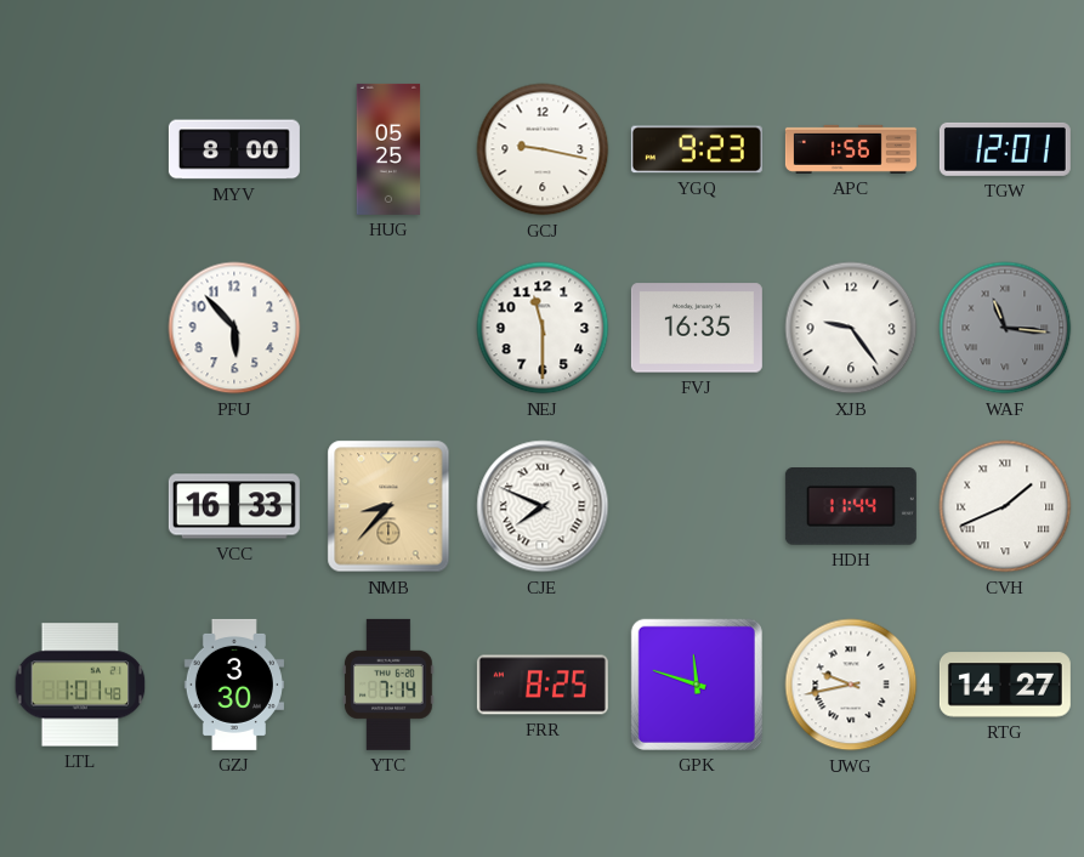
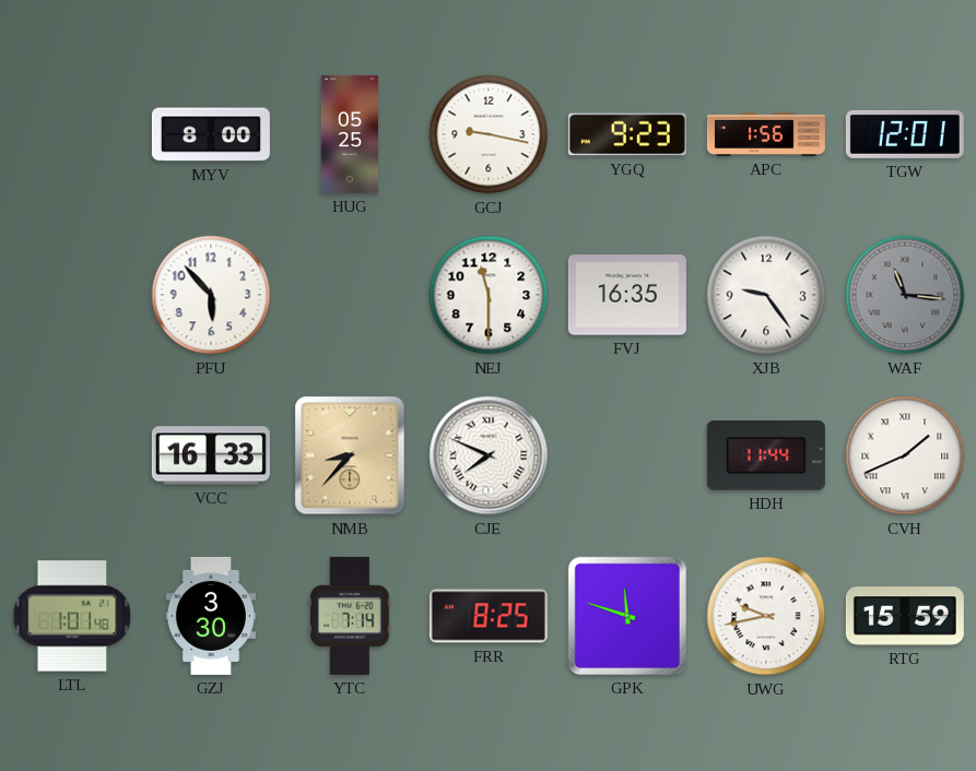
RTG: 14:27 -> 15:59 (905, 616)
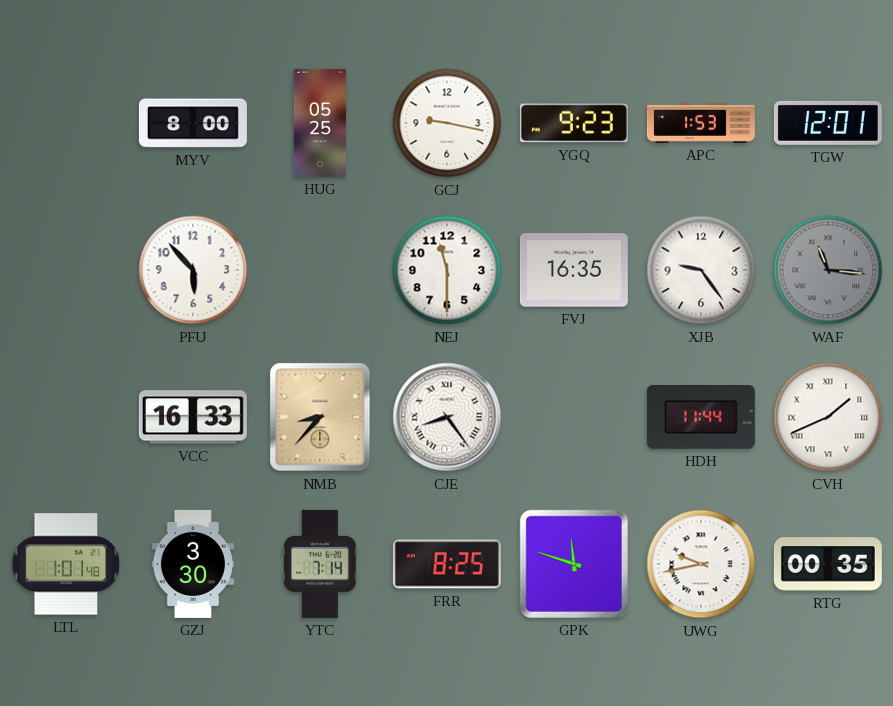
APC: 1:56 -> 1:53 (701, 123)
CJE: 7:49 -> 8:24 (447, 417)
RTG: 15:59 -> 00:35 (828, 564)
